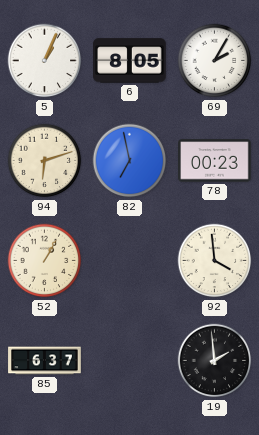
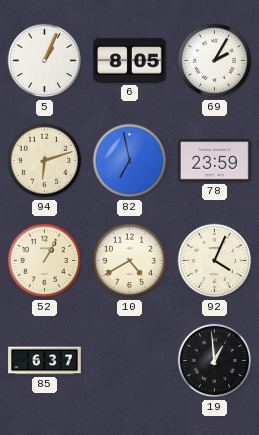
78: 00:23 -> 23:59 (215, 161)
10: none -> 4:40 (130, 261)
92: 3:59 -> 4:04 (215, 261)
19: 1:59 -> 12:59 (215, 361)
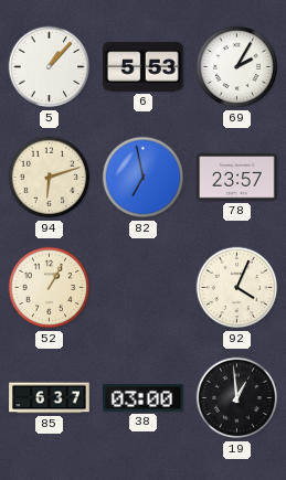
5: 1:04 -> 1:07 (50, 67)
6: 8:05 -> 5:53 (144, 67)
78: 23:59 -> 23:57 (237, 178)
10: 4:40 -> none (130, 261)
38: none -> 03:00 (144, 398)
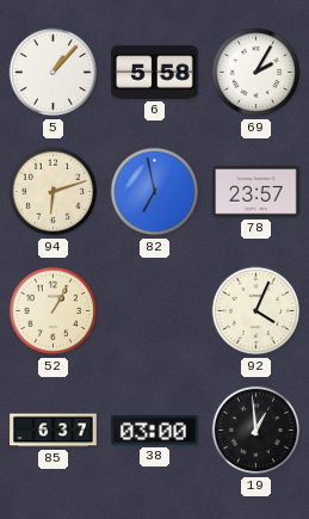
6: 5:53 -> 5:58 (155, 73)
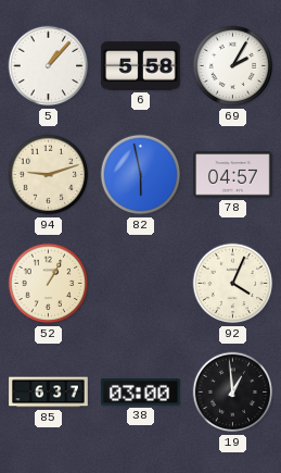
94: 6:12 -> 9:12 (49, 175)
82: 6:58 -> 5:58 (141, 175)
78: 23:57 -> 04:57 (233, 175)
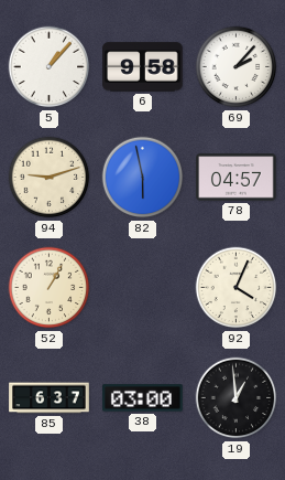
6: 5:58 -> 9:58 (143, 67)
69: 2:05 -> 2:07 (237, 67)
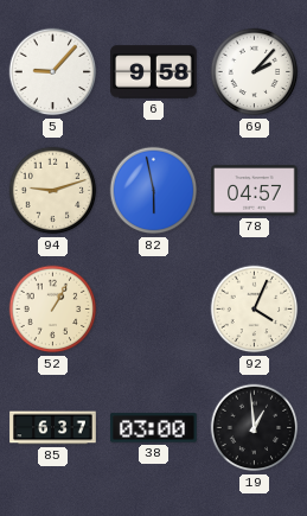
5: 1:07 -> 9:07 (53, 72)
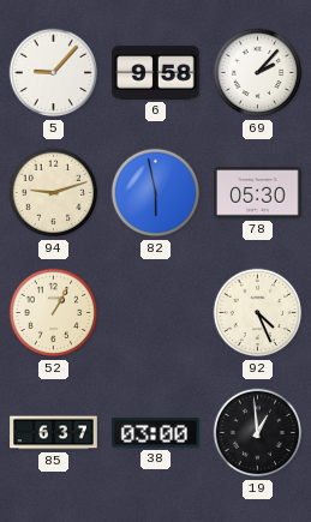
78: 04:57 -> 05:30 (258, 193)
92: 4:04 -> 4:26 (258, 313)
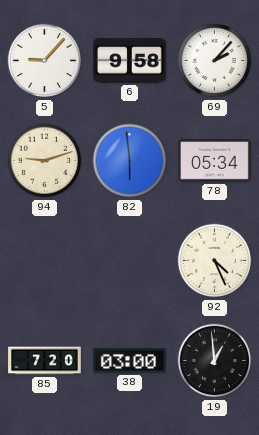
82: 5:58 -> 5:59 (130, 161)
78: 05:30 -> 05:34 (215, 161)
52: 1:05 -> none (54, 313)
85: 6:37 -> 7:20 (45, 361)
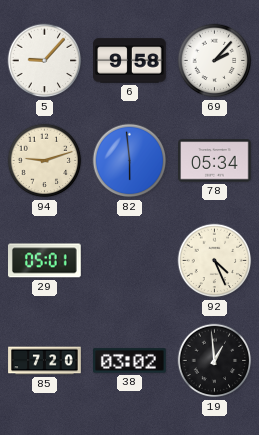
29: none -> 05:01 (45, 261)
38: 03:00 -> 03:02 (130, 361)
